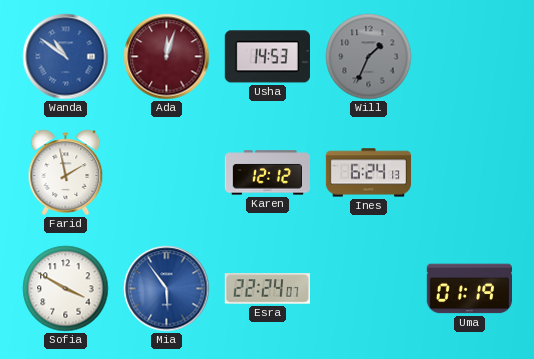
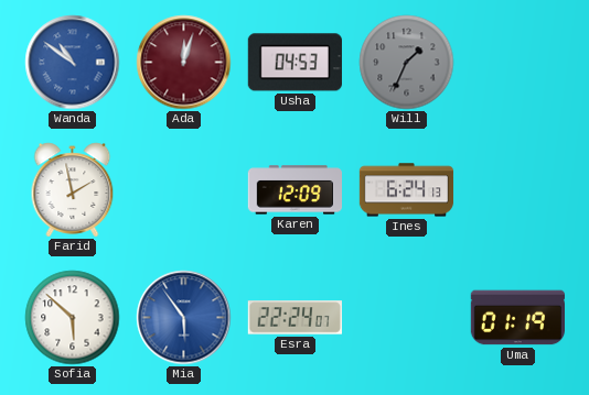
Usha: 14:53 -> 04:53 (294, 63)
Karen: 12:12 -> 12:09 (294, 190)
Sofia: 3:50 -> 5:52 (73, 318)
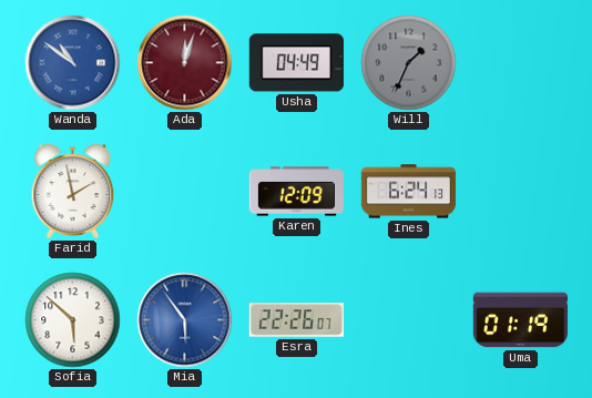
Usha: 04:53 -> 04:49 (296, 63)
Esra: 22:24 -> 22:26 (296, 320)
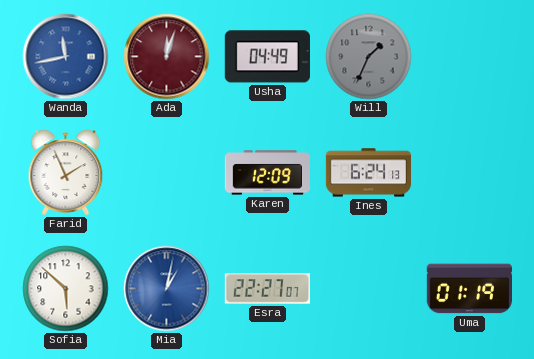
Wanda: 10:51 -> 11:43 (66, 57)
Farid: 1:58 -> 1:56 (66, 173)
Mia: 5:54 -> 1:02 (167, 289)
Esra: 22:26 -> 22:27 (267, 289)
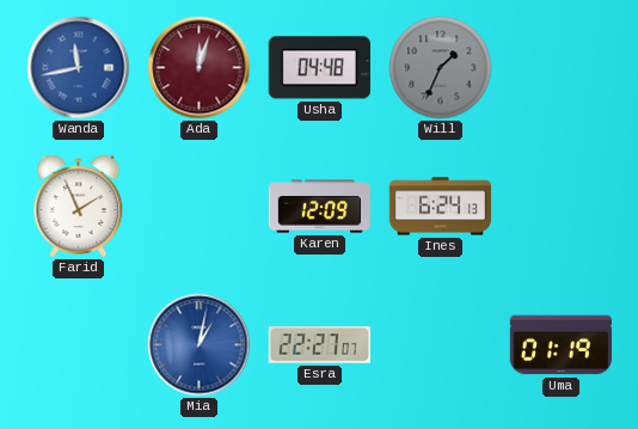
Usha: 04:49 -> 04:48 (319, 68)
Sofia: 5:52 -> none (66, 289)
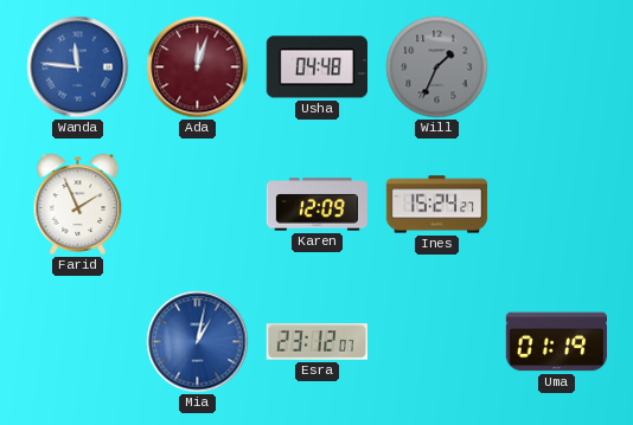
Wanda: 11:43 -> 11:46 (78, 67)
Ines: 6:24 -> 15:24 (437, 205)
Esra: 22:27 -> 23:12 (316, 342)
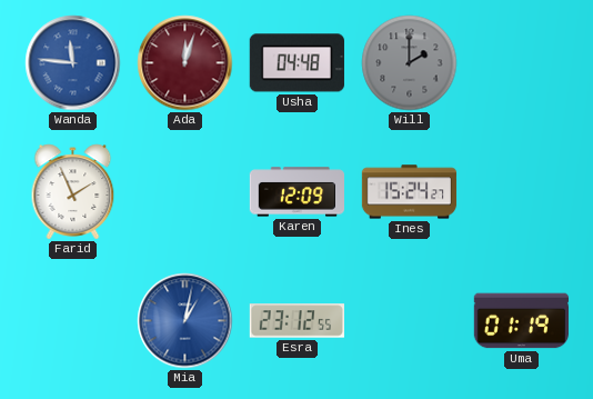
Will: 1:34 -> 2:00 (410, 63)
Esra: 23:12:07 -> 23:12:55 (296, 321)
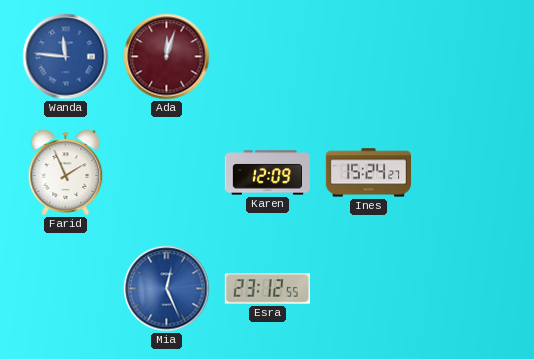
Usha: 04:48 -> none (296, 63)
Will: 2:00 -> none (410, 63)
Mia: 1:02 -> 12:26 (167, 289)
Uma: 01:19 -> none (521, 321)
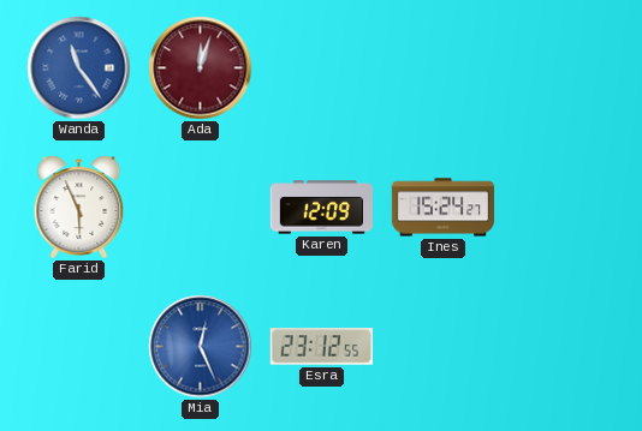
Wanda: 11:46 -> 11:24 (79, 68)
Farid: 1:56 -> 5:56 (79, 208)
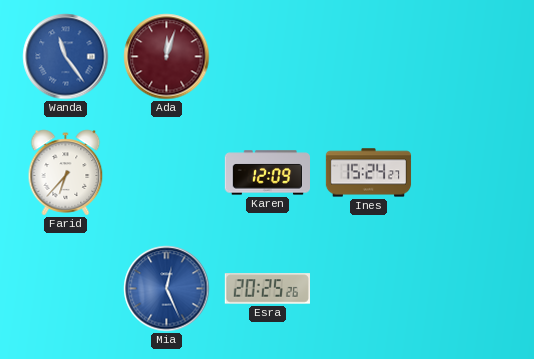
Farid: 5:56 -> 6:37 (66, 173)
Esra: 23:12 -> 20:25 (267, 289)
